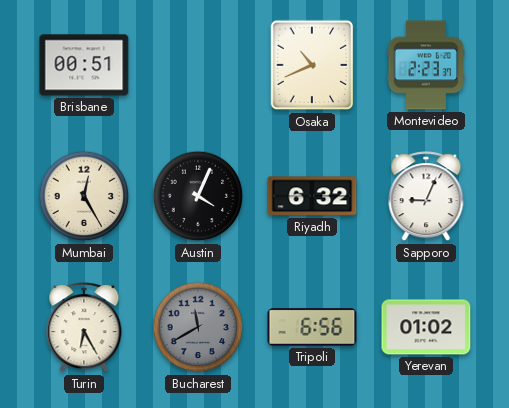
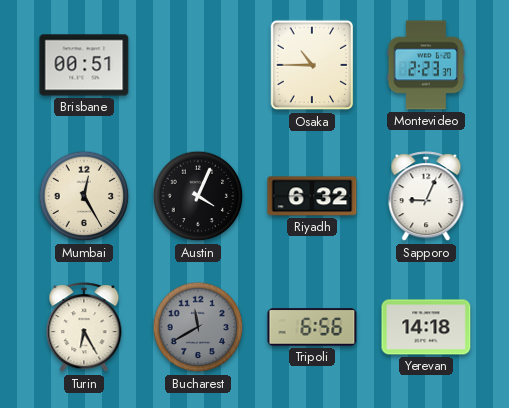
Osaka: 10:41 -> 10:45 (312, 65)
Yerevan: 01:02 -> 14:18 (426, 327)
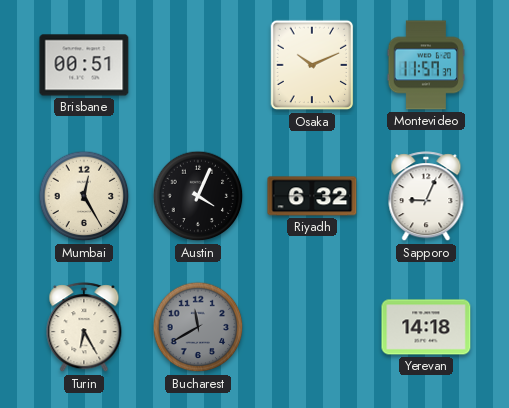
Osaka: 10:45 -> 10:11 (312, 65)
Montevideo: 2:23 -> 11:57 (425, 65)
Tripoli: 6:56 -> none (312, 327)
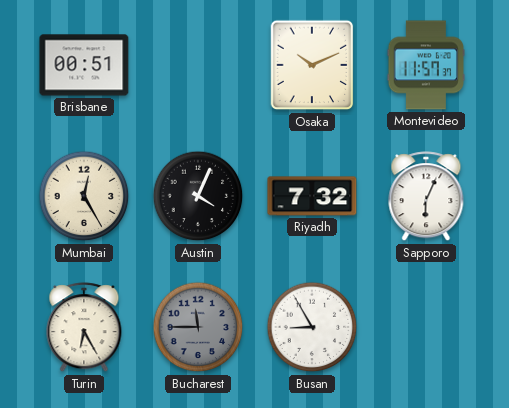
Riyadh: 6:32 -> 7:32 (312, 196)
Sapporo: 9:04 -> 6:04 (426, 197)
Bucharest: 11:40 -> 11:45 (198, 327)
Busan: none -> 8:55 (312, 327)
Yerevan: 14:18 -> none (426, 327)
